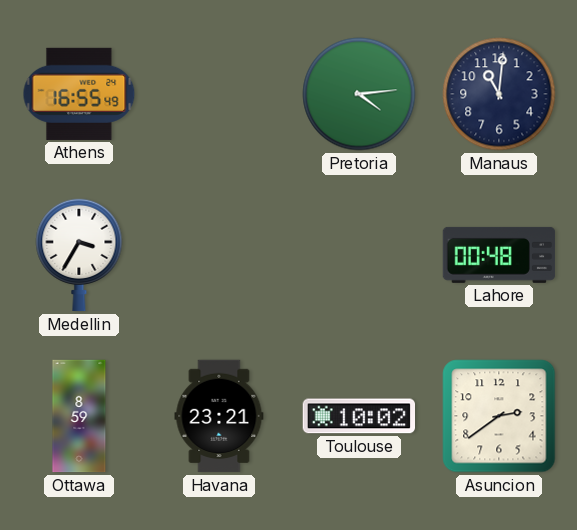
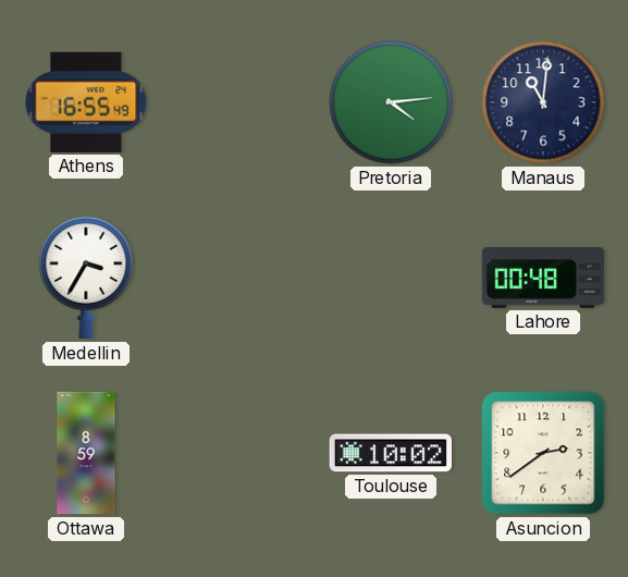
Havana: 23:21 -> none (219, 416)
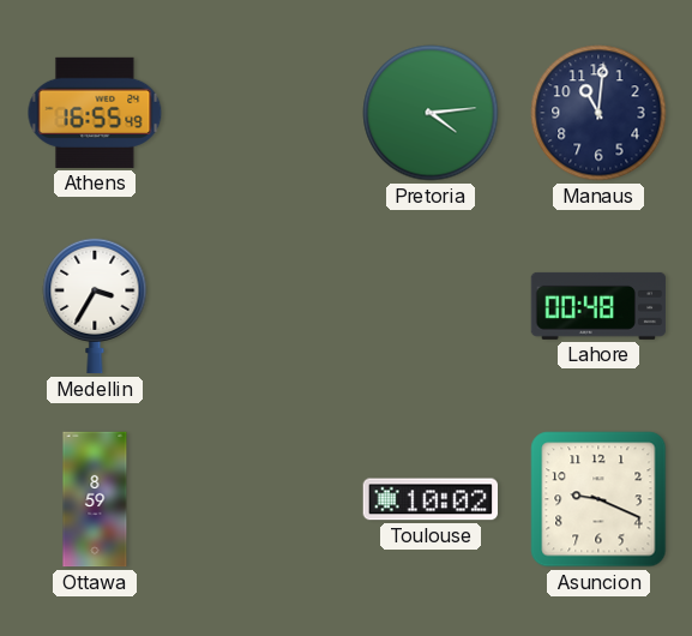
Asuncion: 2:39 -> 9:19 (598, 499)
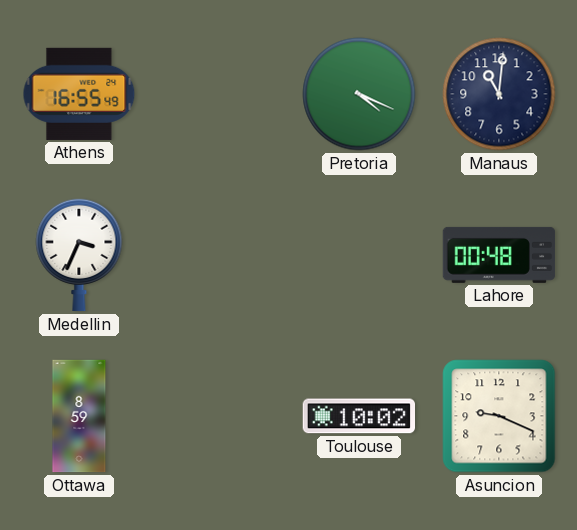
Pretoria: 4:14 -> 4:19 (359, 94)
Medellin: 3:35 -> 3:34 (79, 255)
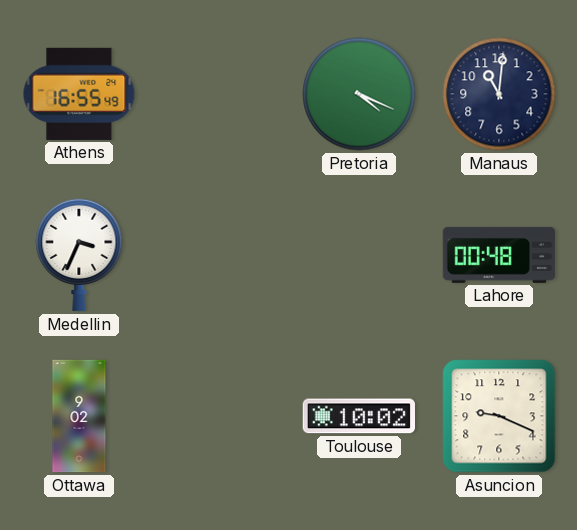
Ottawa: 8:59 -> 9:02 (79, 416)
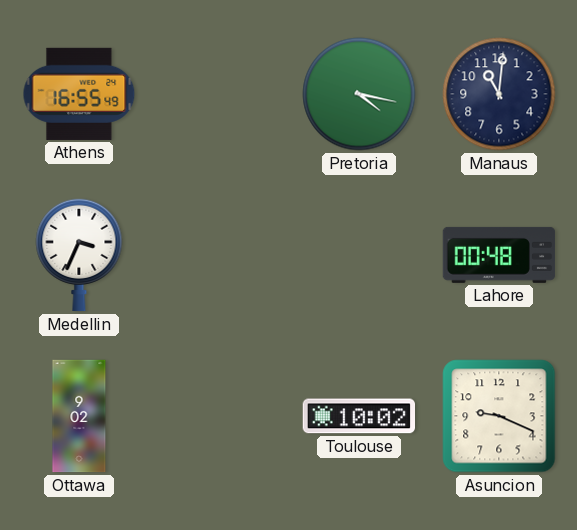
Pretoria: 4:19 -> 4:17 (359, 94)
